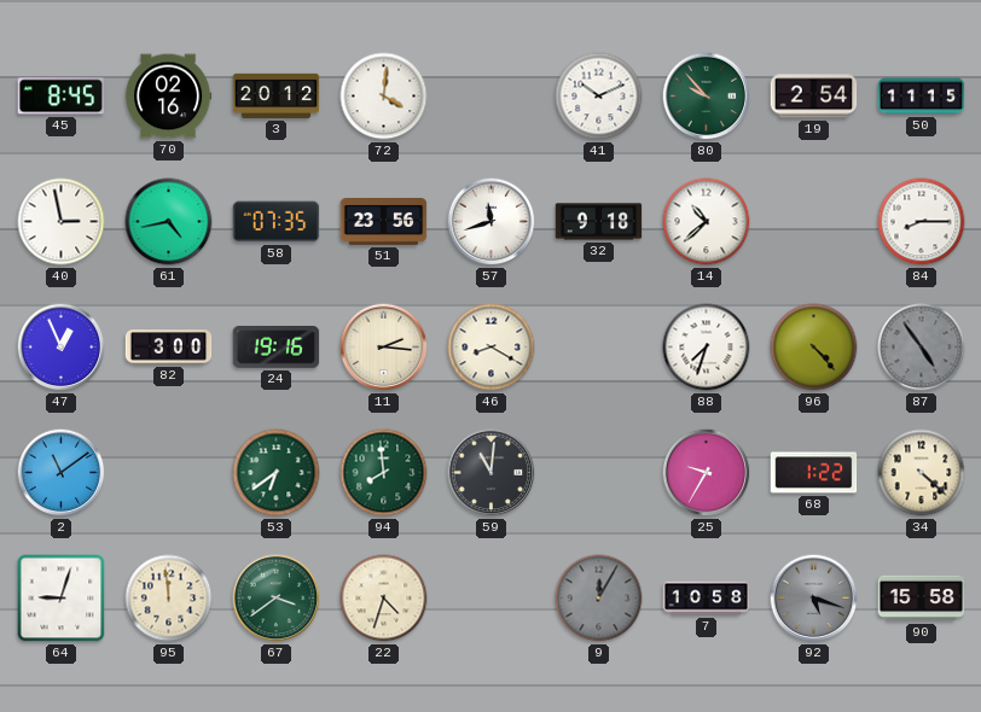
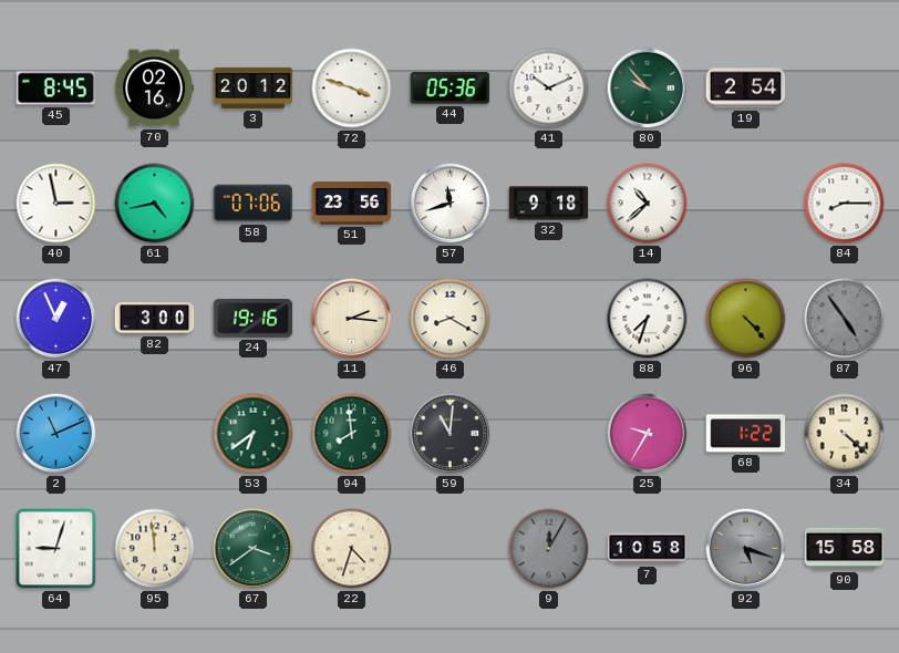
72: 4:01 -> 3:48 (352, 89)
44: none -> 05:36 (451, 89)
50: 11:15 -> none (922, 97)
58: 07:35 -> 07:06 (254, 204)
2: 11:09 -> 11:11 (56, 434)
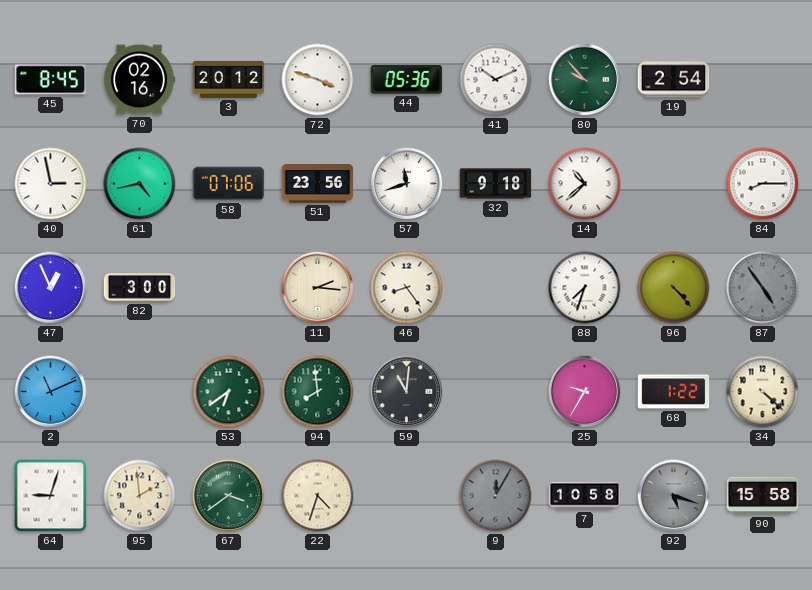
24: 19:16 -> none (254, 319)
46: 8:20 -> 8:24 (407, 288)
95: 11:59 -> 1:59 (140, 496)
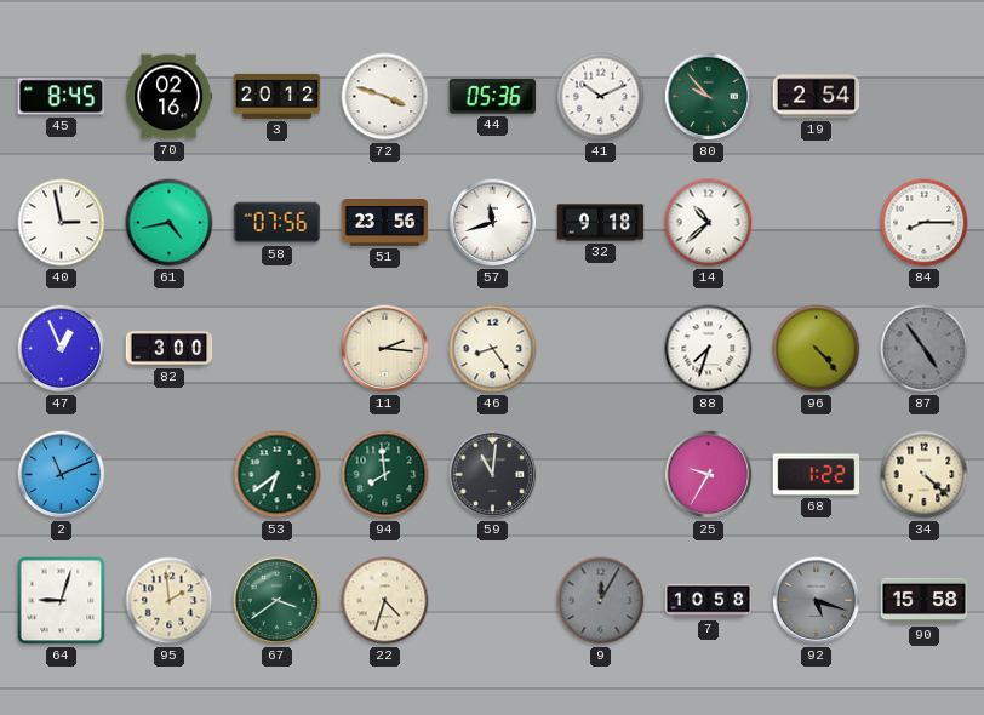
58: 07:06 -> 07:56 (278, 223)
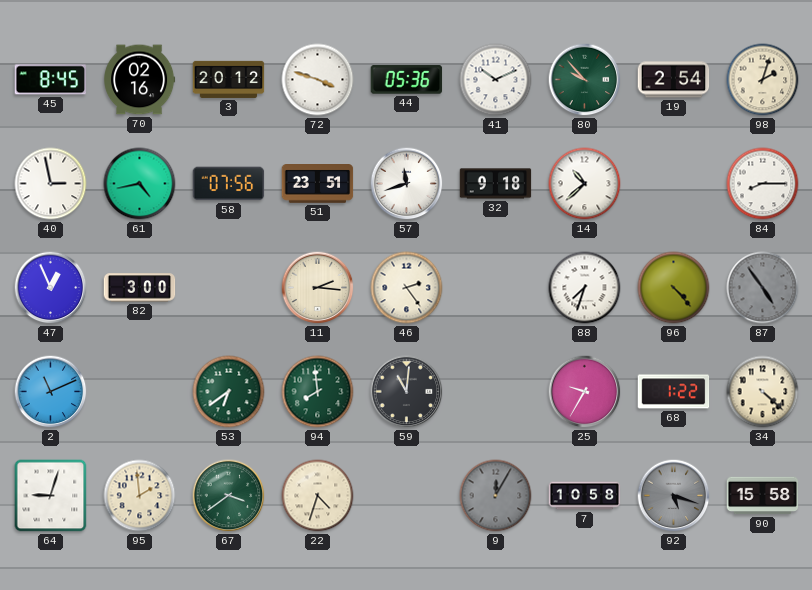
98: none -> 2:03 (763, 80)
51: 23:56 -> 23:51 (318, 184)
46: 8:24 -> 2:24 (407, 288)
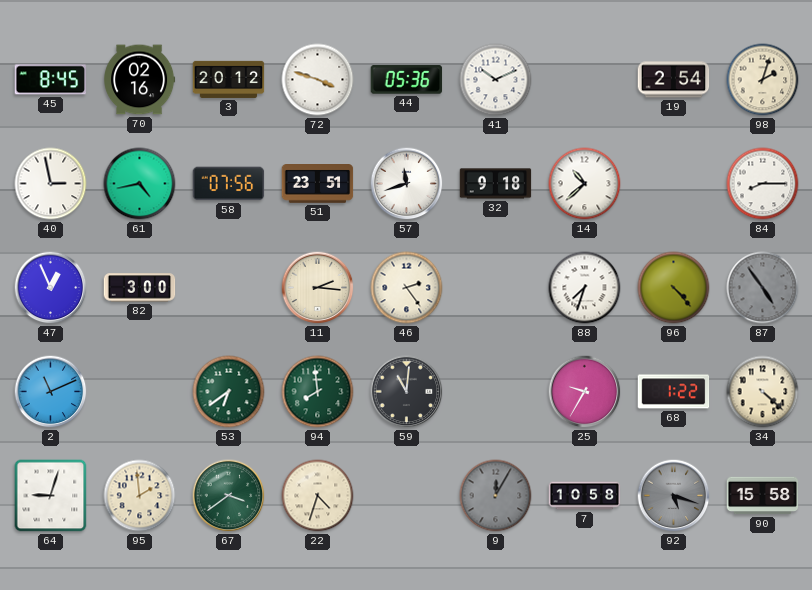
80: 9:53 -> none (585, 80)
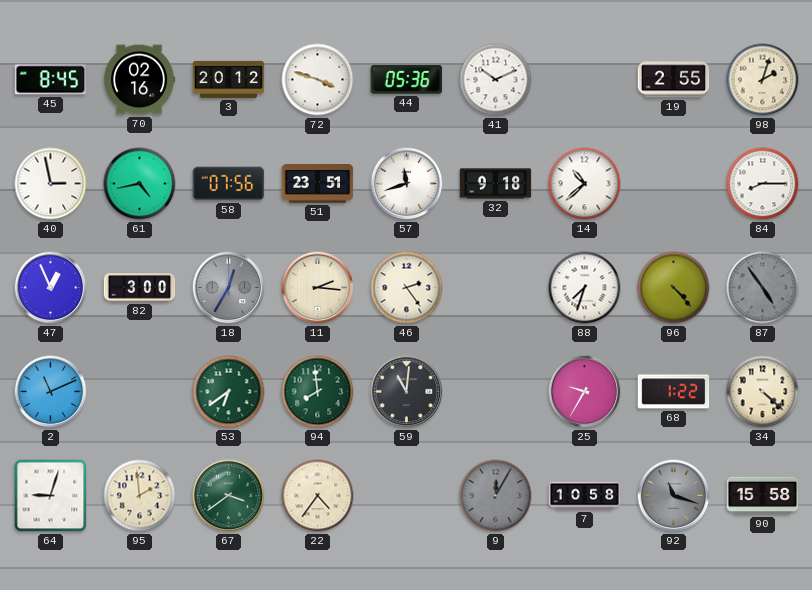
19: 2:54 -> 2:55 (674, 80)
18: none -> 12:35 (229, 288)
22: 4:33 -> 4:36 (318, 496)
92: 5:18 -> 11:18 (674, 496)
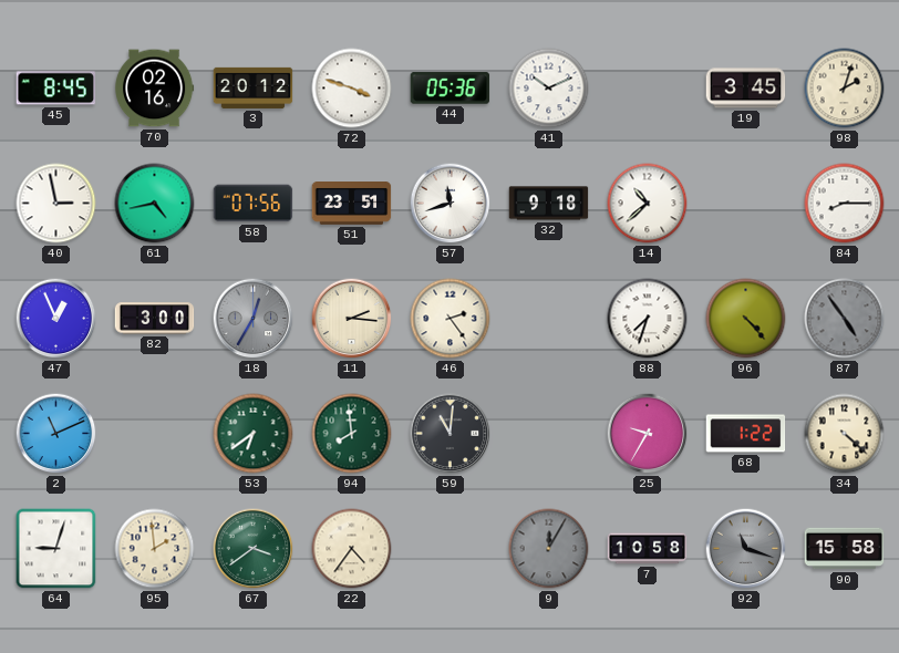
19: 2:55 -> 3:45 (746, 89)
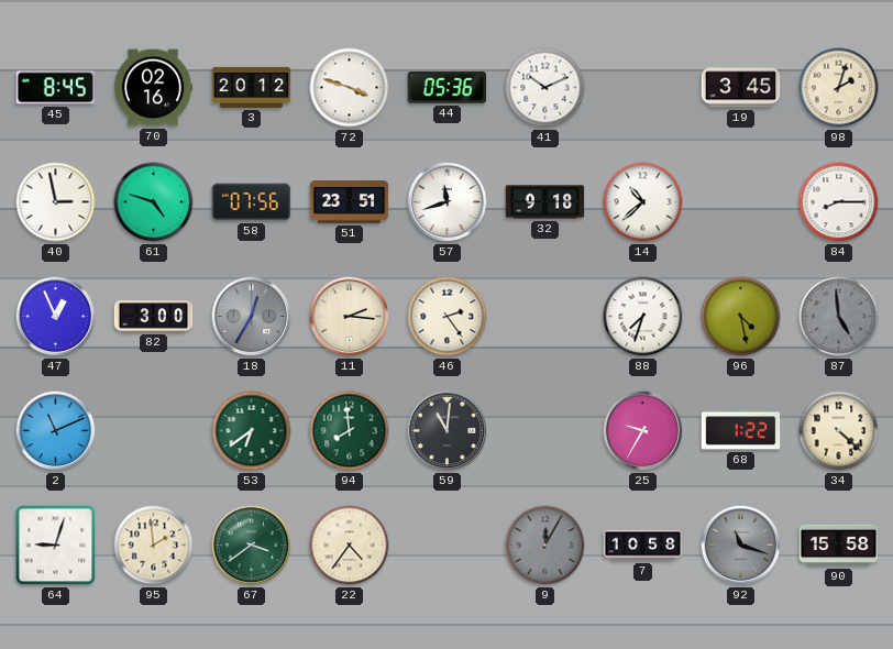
61: 4:43 -> 4:48 (154, 202)
96: 4:23 -> 4:28 (741, 317)
87: 4:54 -> 4:59 (839, 317)
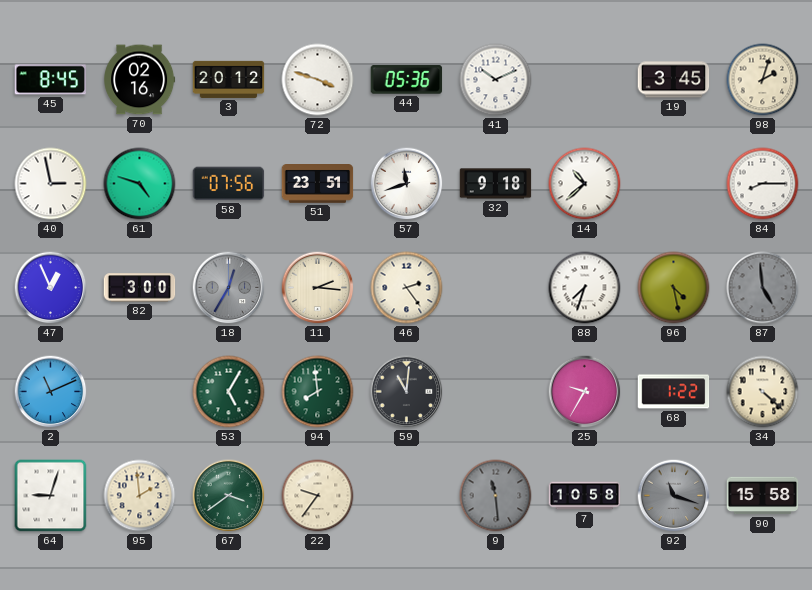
53: 6:39 -> 5:05 (229, 392)
22: 4:36 -> 9:36 (318, 496)
9: 12:05 -> 11:29 (496, 496)
